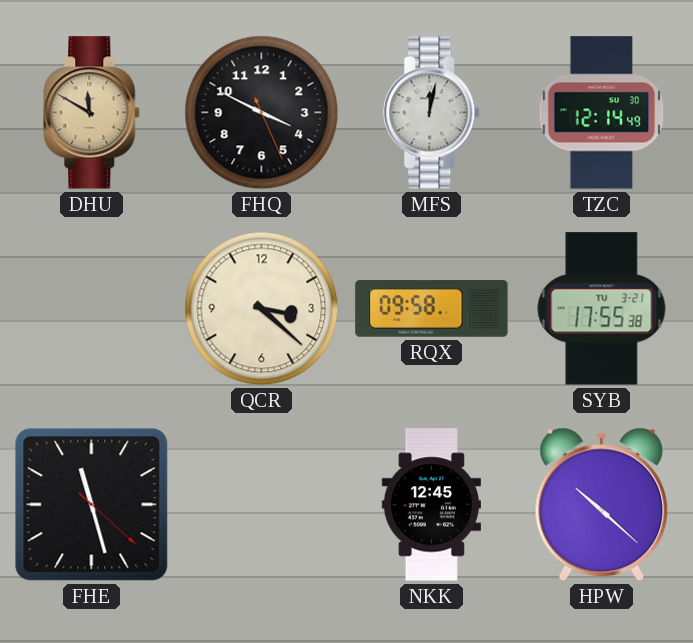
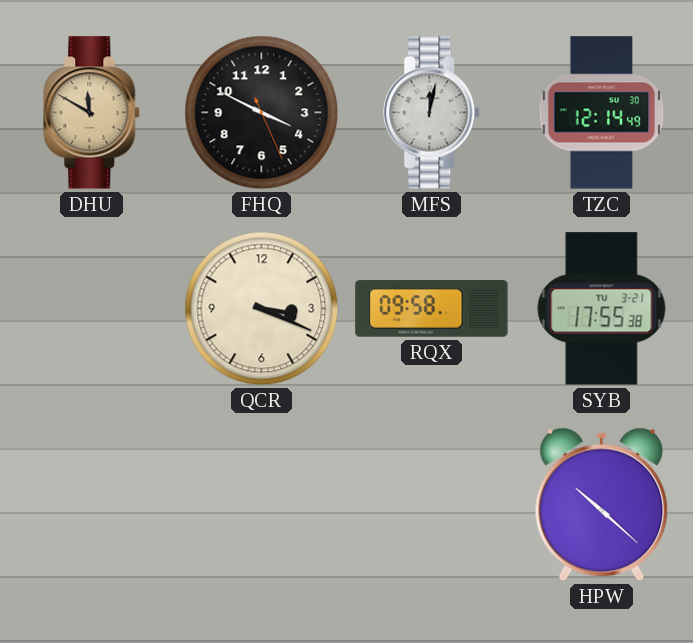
QCR: 3:22 -> 3:19 (262, 309)
FHE: 11:27 -> none (92, 505)
NKK: 12:45 -> none (431, 505)
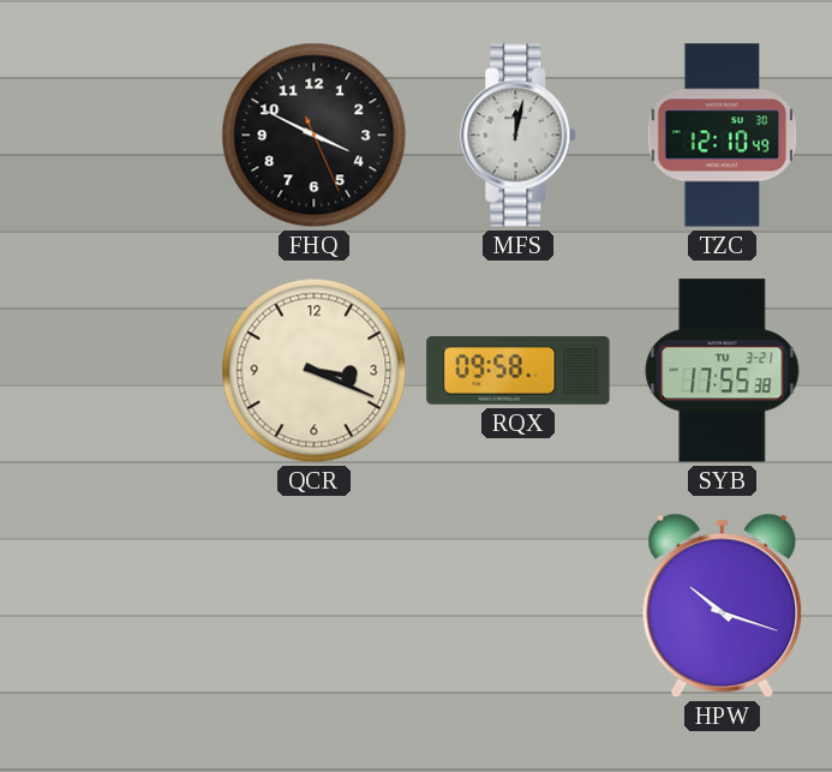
DHU: 11:50 -> none (92, 113)
TZC: 12:14 -> 12:10 (723, 136)
HPW: 10:22 -> 10:18 (723, 606)
